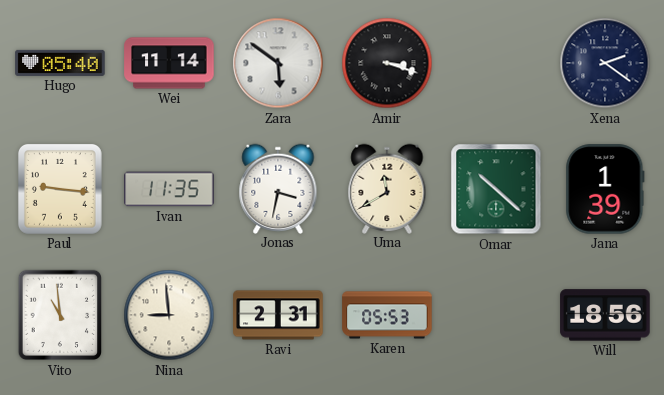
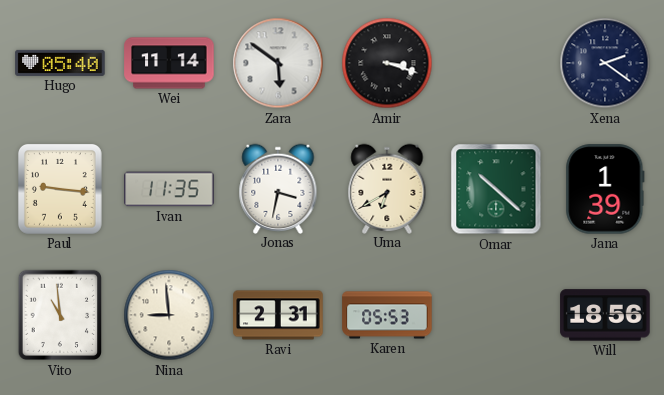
Uma: 11:40 -> 6:40 (387, 188)
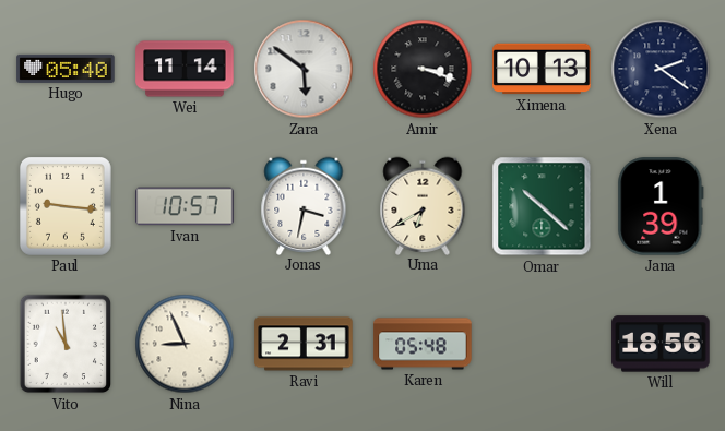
Ximena: none -> 10:13 (542, 69)
Ivan: 11:35 -> 10:57 (185, 206)
Nina: 8:59 -> 8:56 (185, 344)
Karen: 05:53 -> 05:48 (423, 344)
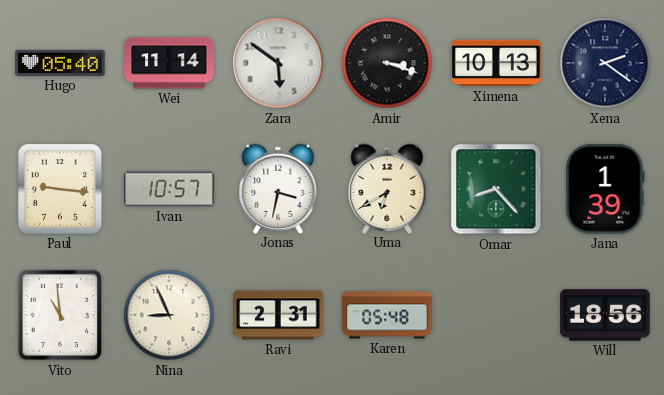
Omar: 10:22 -> 8:23 (496, 189)
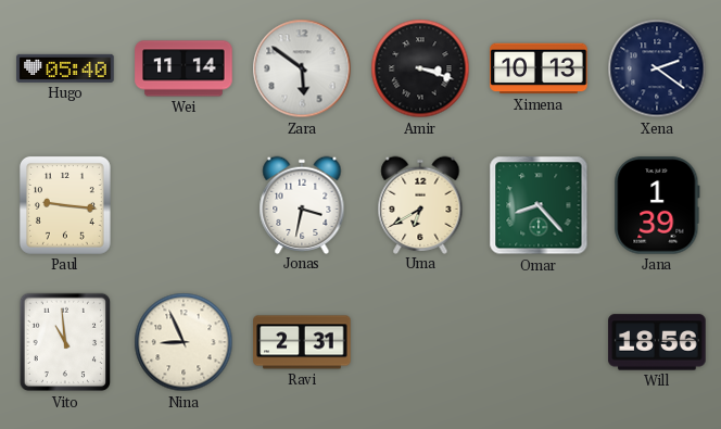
Ivan: 10:57 -> none (169, 189)
Karen: 05:48 -> none (387, 315)
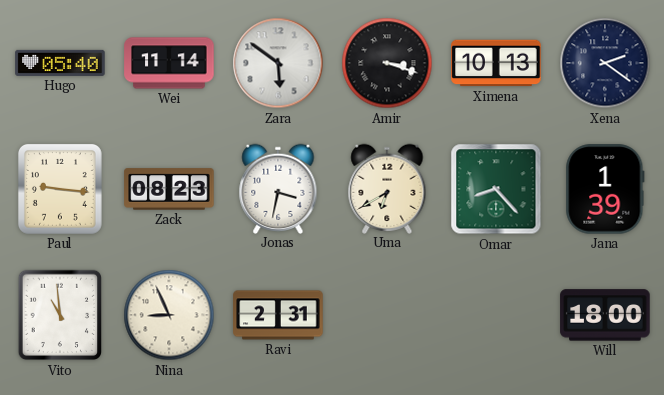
Zack: none -> 08:23 (169, 189)
Will: 18:56 -> 18:00 (605, 315)
